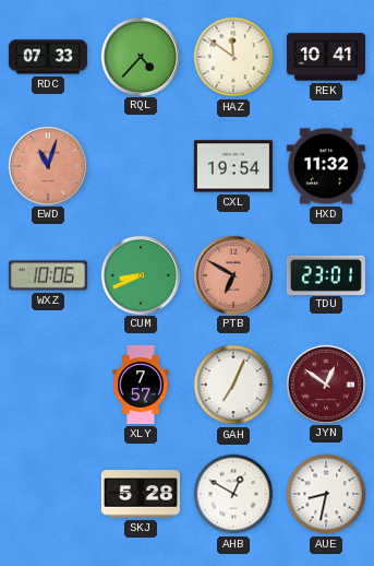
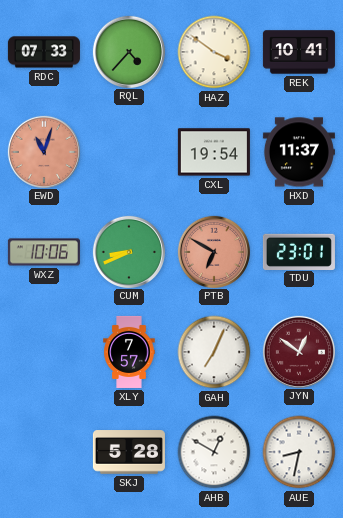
HAZ: 11:51 -> 3:51 (214, 52)
HXD: 11:32 -> 11:37 (299, 152)
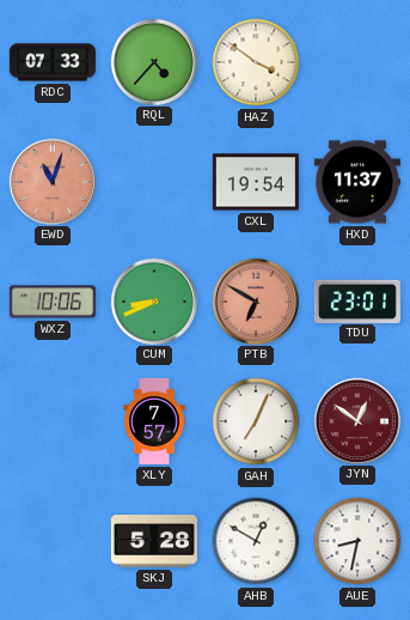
REK: 10:41 -> none (299, 52)
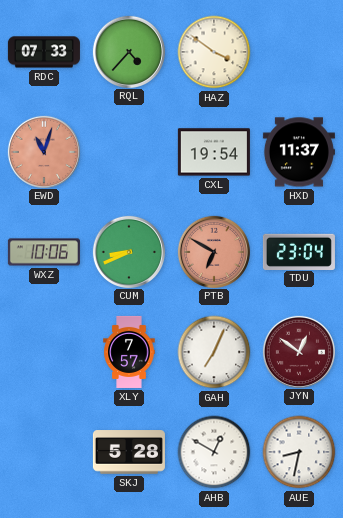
TDU: 23:01 -> 23:04 (299, 251)
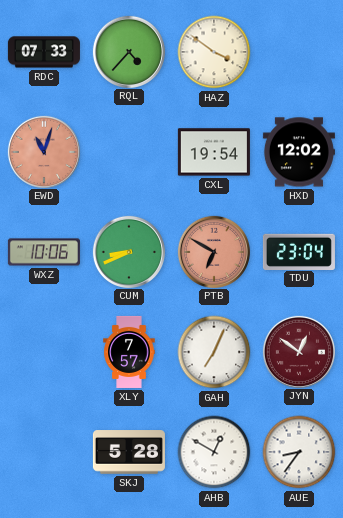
HXD: 11:37 -> 12:02 (299, 152)
AUE: 8:32 -> 8:36 (299, 452)
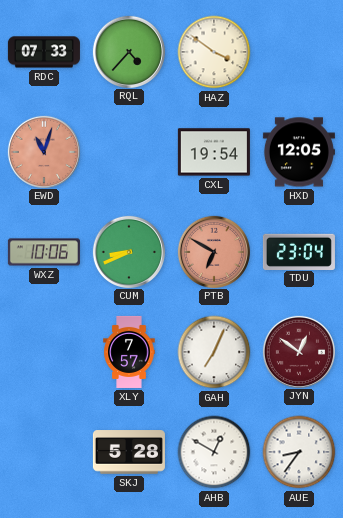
HXD: 12:02 -> 12:05 (299, 152)
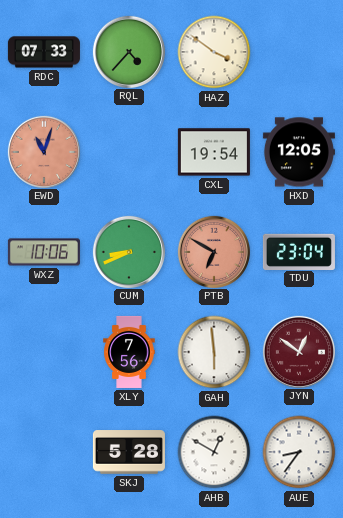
XLY: 7:57 -> 7:56 (129, 352)
GAH: 7:04 -> 5:59 (214, 352)
